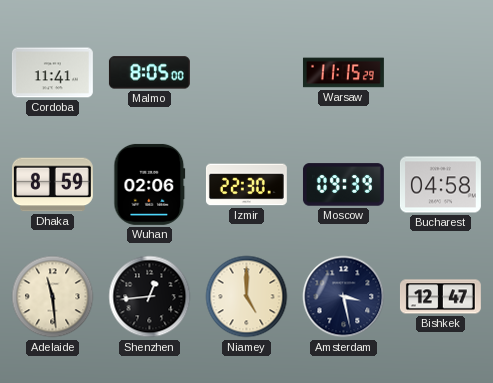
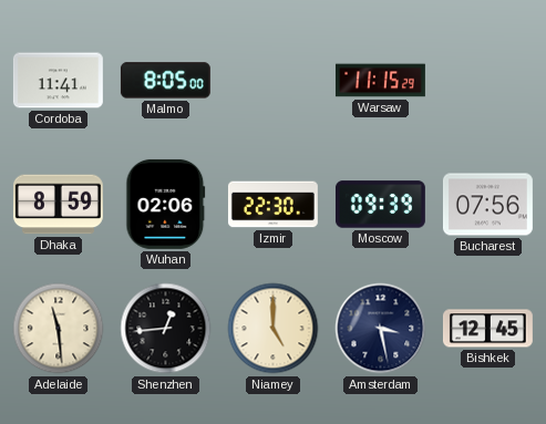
Bucharest: 04:58 -> 07:56 (487, 205)
Bishkek: 12:47 -> 12:45 (487, 329)
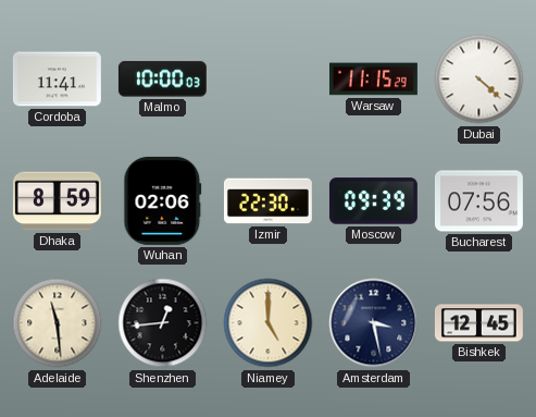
Malmo: 8:05 -> 10:00 (162, 79)
Dubai: none -> 4:22 (479, 79)
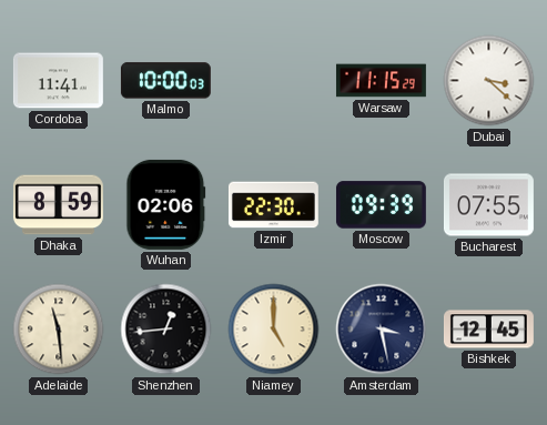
Dubai: 4:22 -> 3:22 (489, 81)
Bucharest: 07:56 -> 07:55 (488, 205)
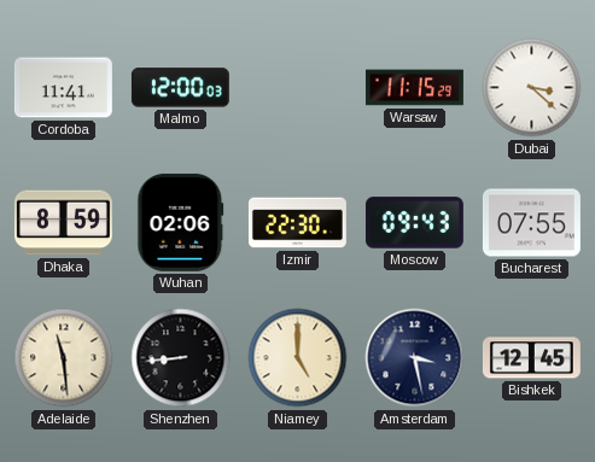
Malmo: 10:00 -> 12:00 (180, 88)
Moscow: 09:39 -> 09:43 (414, 223)
Shenzhen: 12:44 -> 8:44 (181, 358)
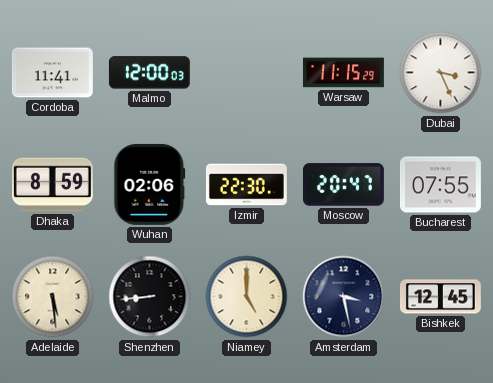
Dubai: 3:22 -> 3:26 (441, 73)
Moscow: 09:43 -> 20:47 (343, 185)
Adelaide: 11:29 -> 5:29 (53, 297)
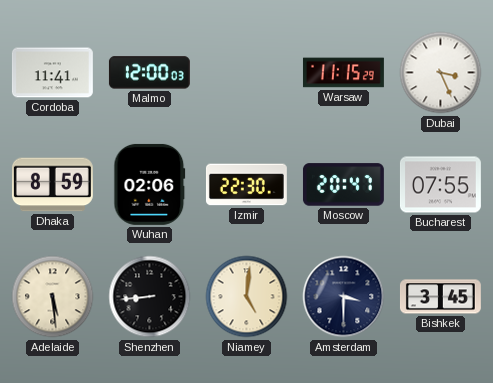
Niamey: 5:00 -> 5:01 (247, 297)
Amsterdam: 3:28 -> 3:30 (344, 297)
Bishkek: 12:45 -> 3:45 (440, 297)
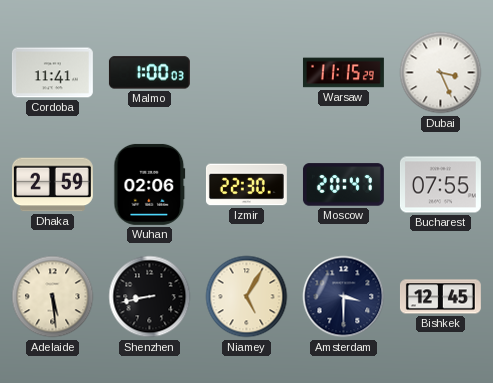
Malmo: 12:00 -> 1:00 (149, 73)
Dhaka: 8:59 -> 2:59 (52, 185)
Shenzhen: 8:44 -> 8:43 (150, 297)
Niamey: 5:01 -> 5:05 (247, 297)
Bishkek: 3:45 -> 12:45 (440, 297)
